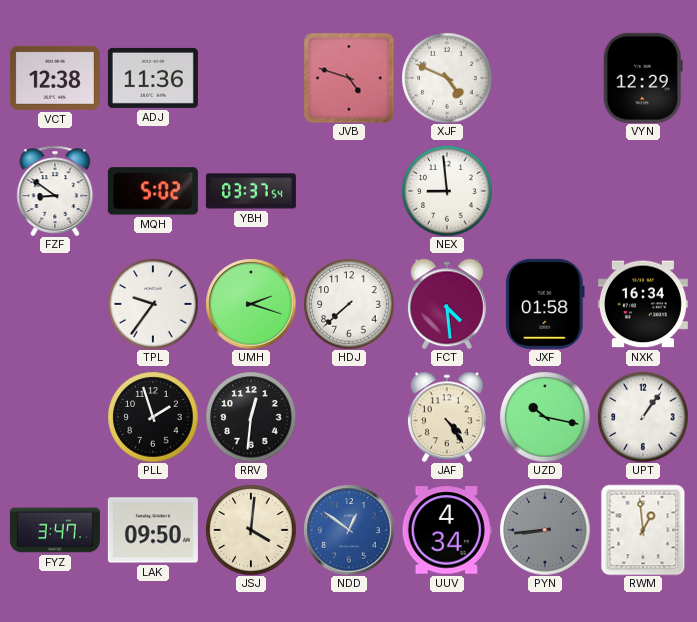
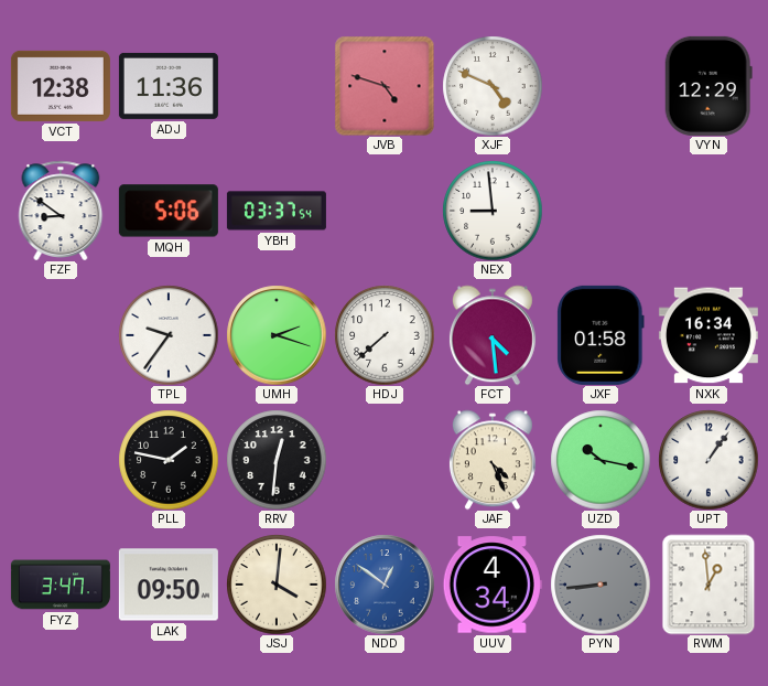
MQH: 5:02 -> 5:06 (169, 211)
PLL: 1:57 -> 1:47 (169, 460)
JAF: 4:24 -> 4:26 (493, 460)
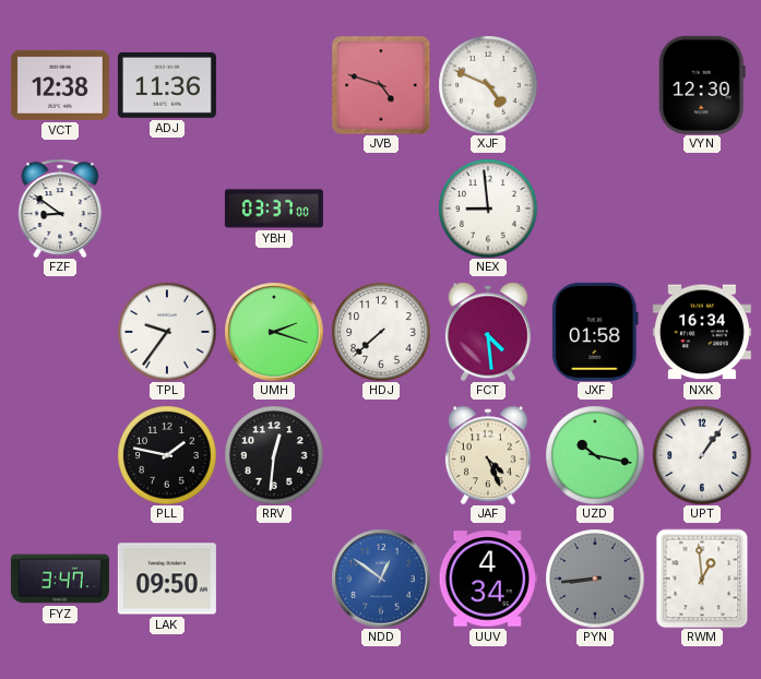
VYN: 12:29 -> 12:30 (702, 85)
MQH: 5:06 -> none (169, 211)
YBH: 03:37:54 -> 03:37:00 (274, 209)
JSJ: 4:01 -> none (277, 585)
